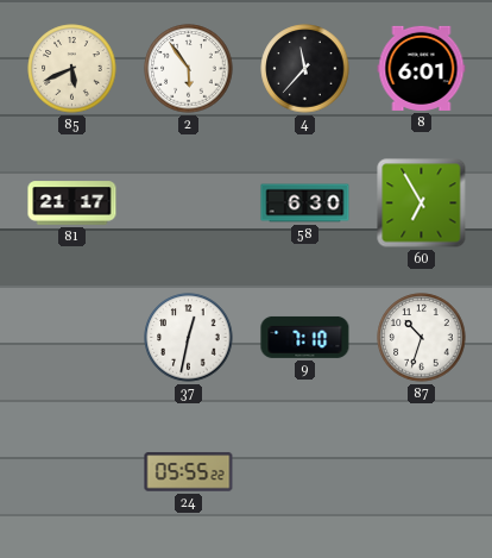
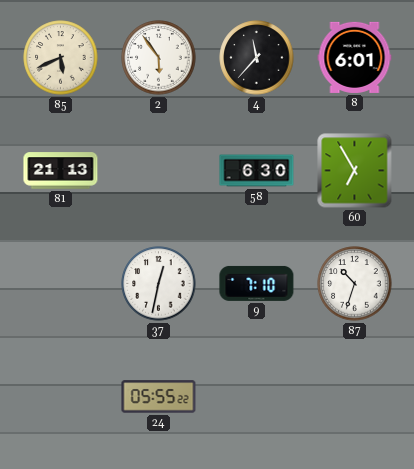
81: 21:17 -> 21:13 (61, 171)
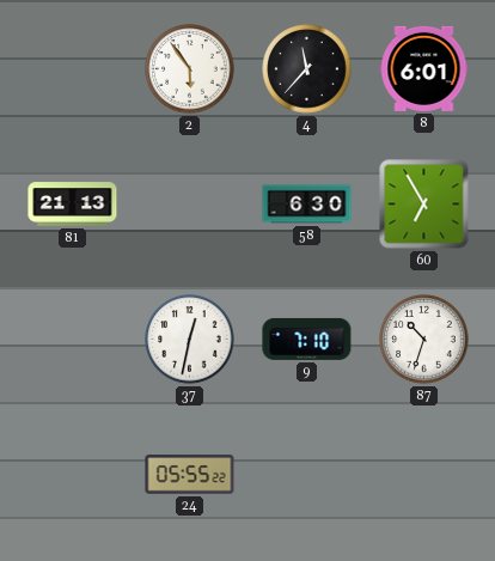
85: 5:41 -> none (61, 58)
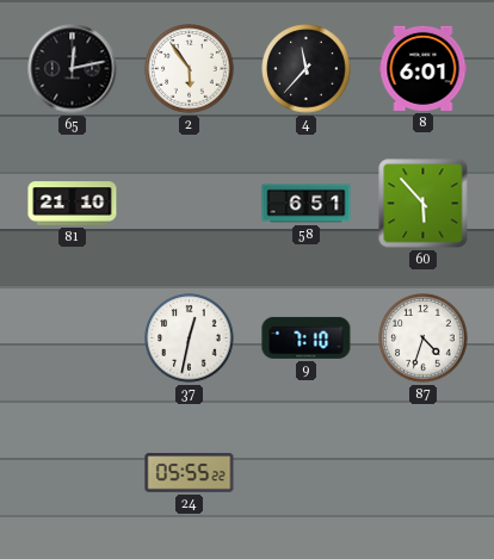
65: none -> 12:13 (73, 69)
81: 21:13 -> 21:10 (73, 204)
58: 6:30 -> 6:51 (307, 204)
60: 6:55 -> 5:53 (424, 204)
87: 10:33 -> 4:33 (424, 338)
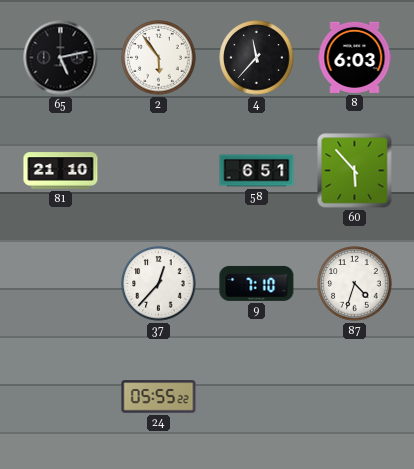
65: 12:13 -> 5:13 (61, 58)
8: 6:01 -> 6:03 (355, 57)
37: 12:32 -> 12:37 (159, 284)
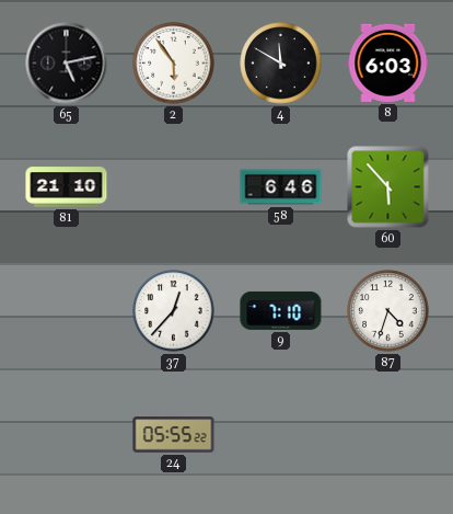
4: 11:37 -> 11:50 (281, 64)
58: 6:51 -> 6:46 (281, 187)
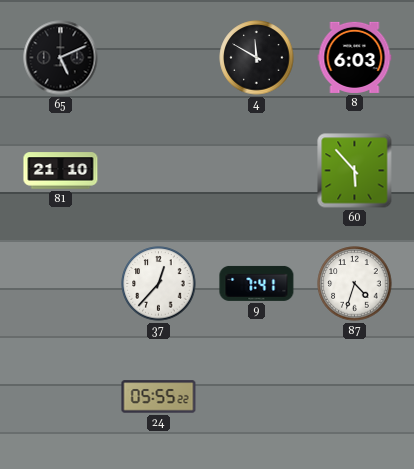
65: 5:13 -> 5:11 (61, 58)
2: 5:54 -> none (174, 64)
58: 6:46 -> none (281, 187)
9: 7:10 -> 7:41 (257, 283)
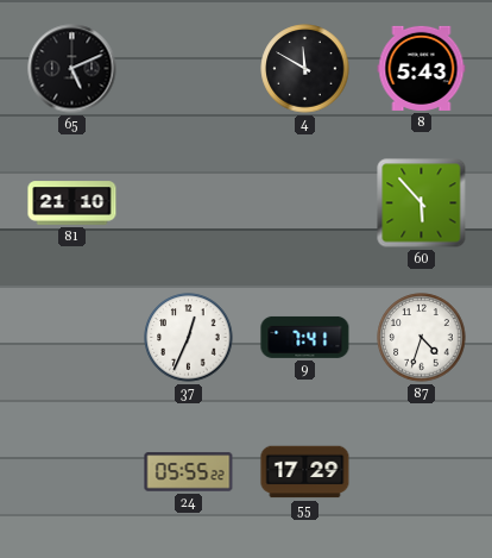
8: 6:03 -> 5:43 (422, 68)
37: 12:37 -> 12:34 (189, 338)
55: none -> 17:29 (305, 472)
